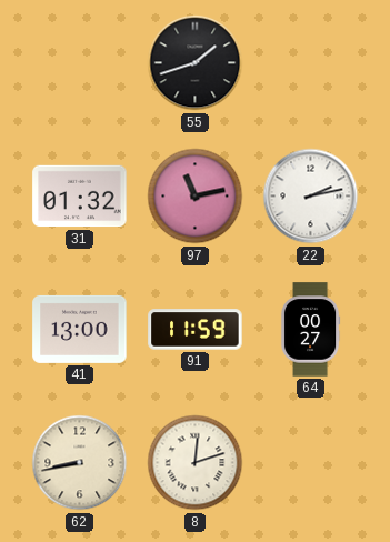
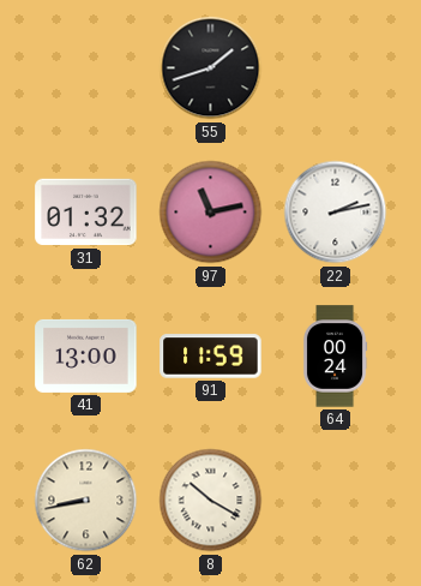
64: 00:27 -> 00:24 (335, 357)
8: 12:12 -> 10:20 (211, 501)
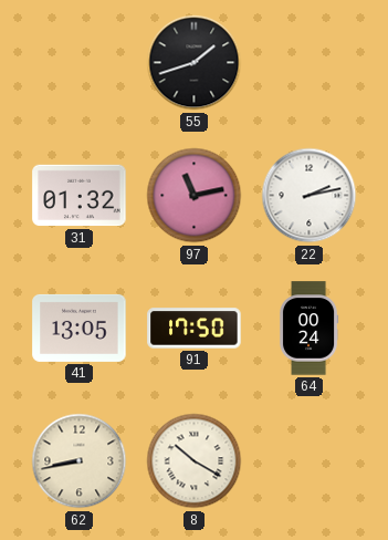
41: 13:00 -> 13:05 (80, 328)
91: 11:59 -> 17:50 (195, 329)
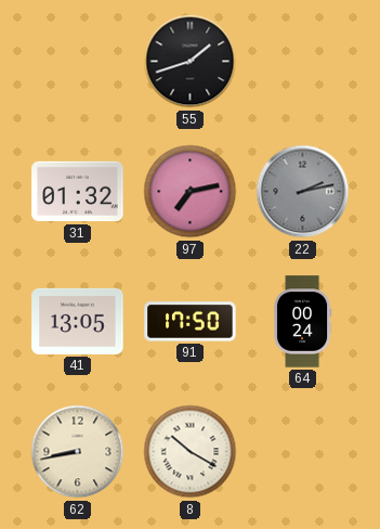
97: 11:13 -> 7:13 (191, 192)
22 dial: white -> grey (303, 192)
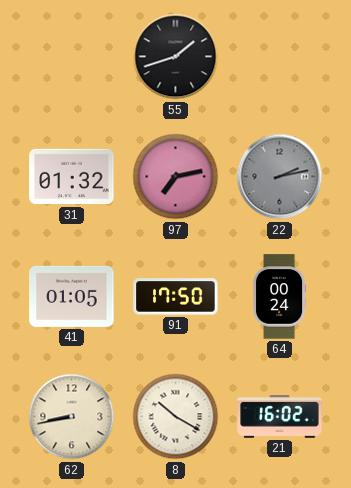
41: 13:05 -> 01:05 (72, 296)
21: none -> 16:02 (280, 417)
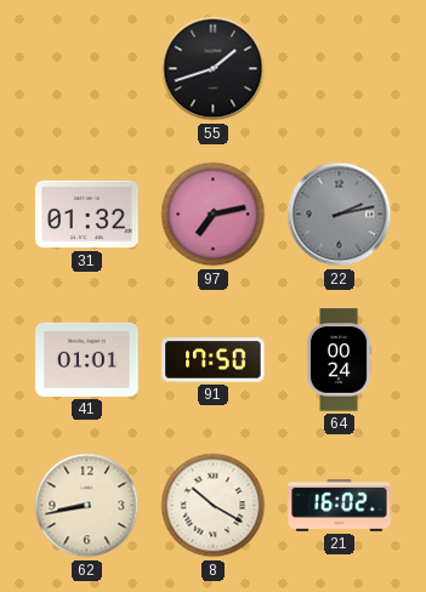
41: 01:05 -> 01:01 (87, 359)
